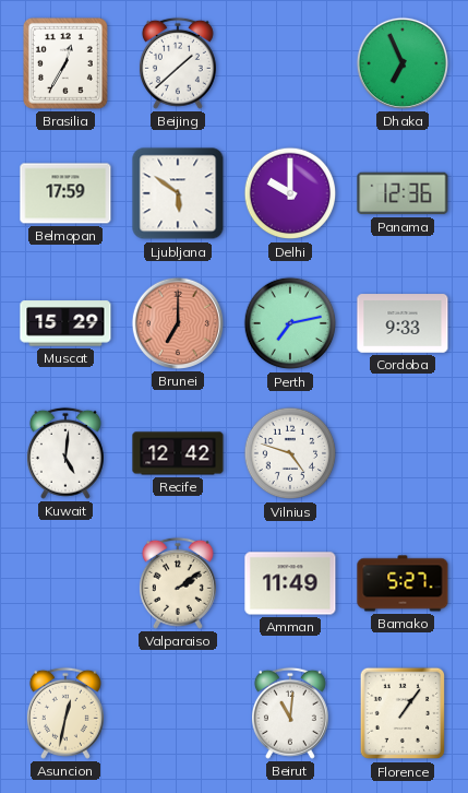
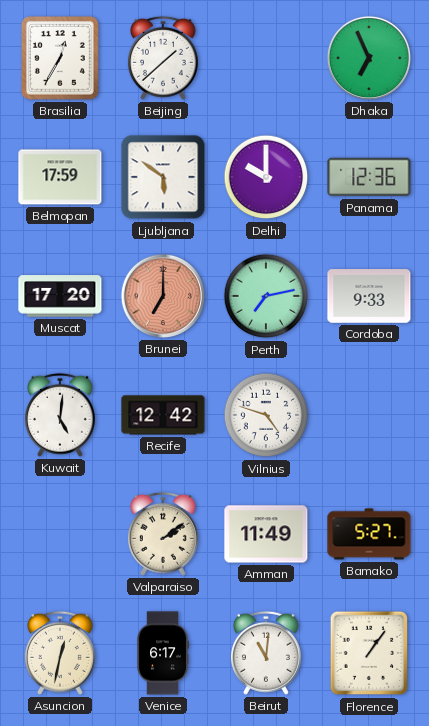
Muscat: 15:29 -> 17:20 (60, 296)
Venice: none -> 6:17 (163, 653)
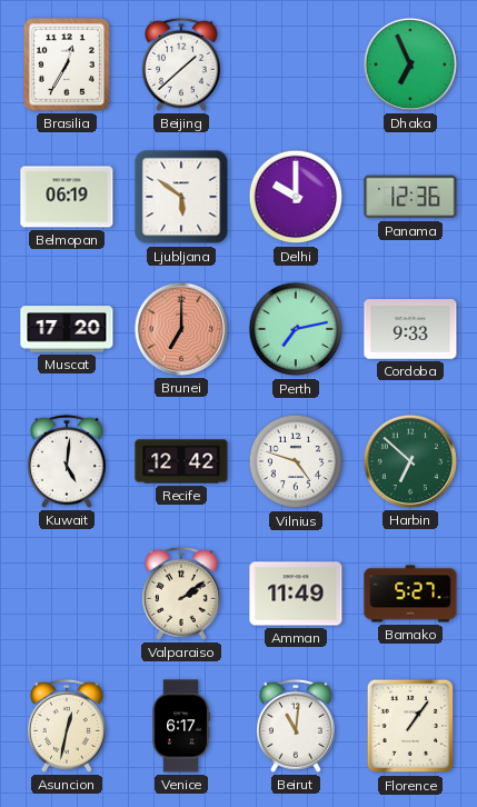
Belmopan: 17:59 -> 06:19 (67, 197)
Harbin: none -> 6:52 (410, 461)
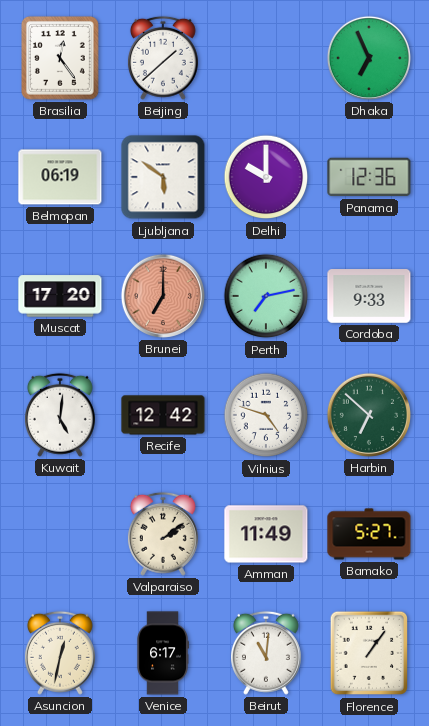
Brasilia: 12:35 -> 12:24 (60, 59)
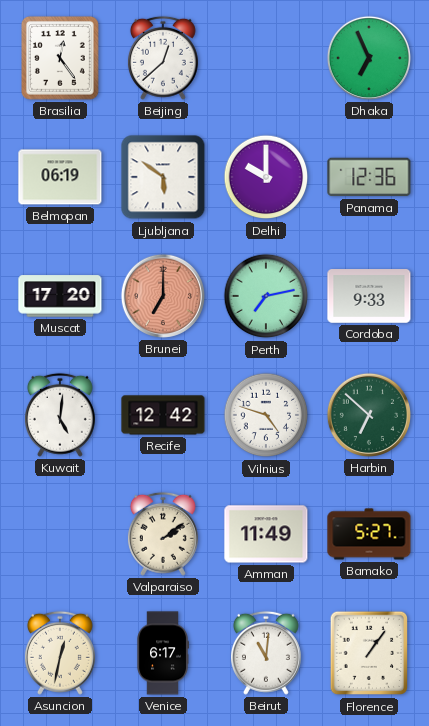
Beijing: 1:38 -> 12:38 (163, 58)
